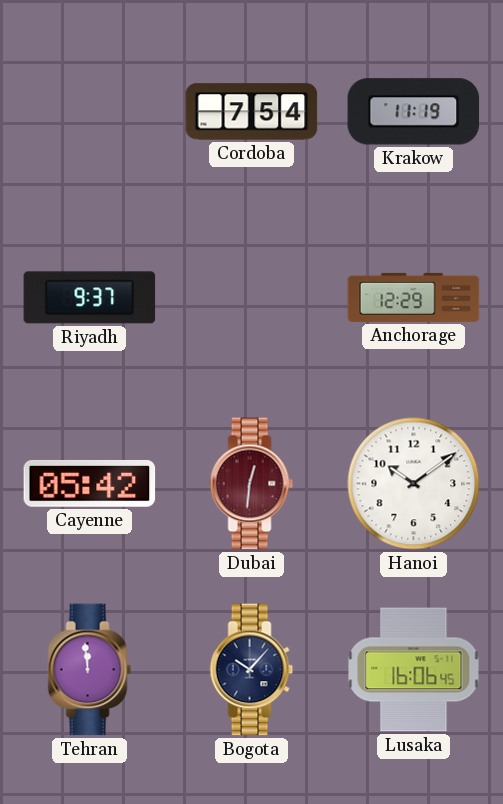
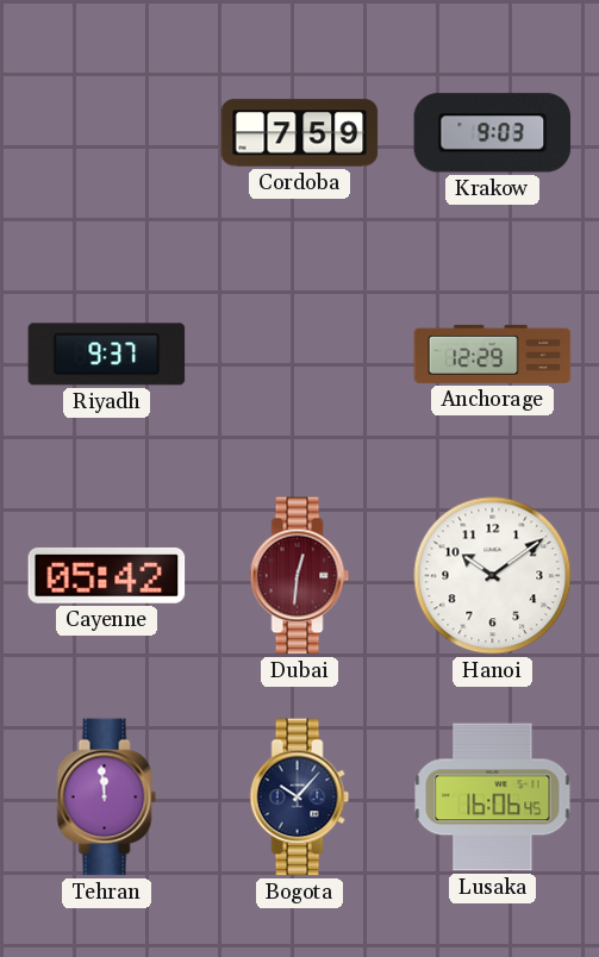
Cordoba: 7:54 -> 7:59 (300, 133)
Krakow: 11:19 -> 9:03 (493, 133)
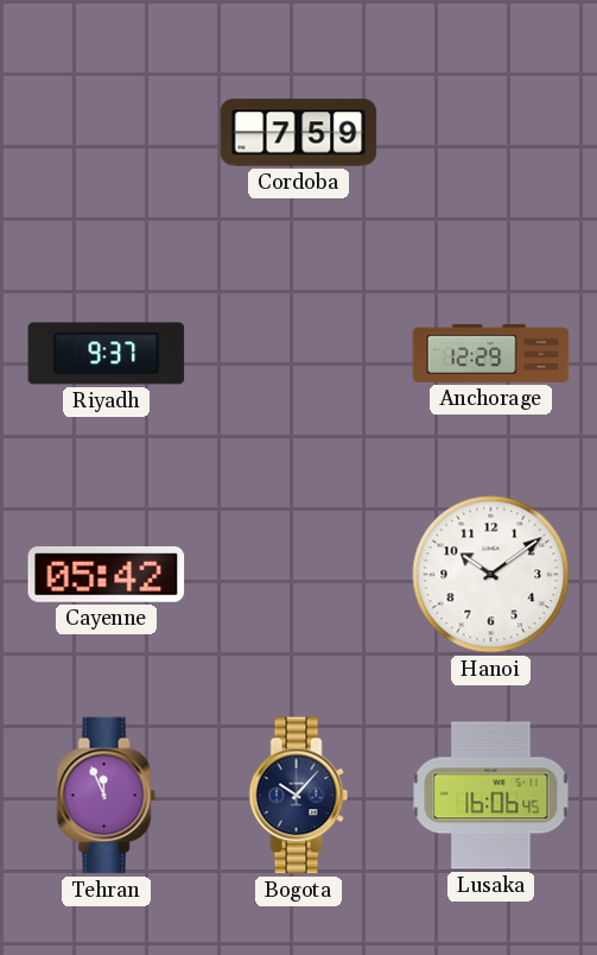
Krakow: 9:03 -> none (493, 133)
Dubai: 12:31 -> none (300, 576)
Tehran: 11:59 -> 11:56 (107, 796)
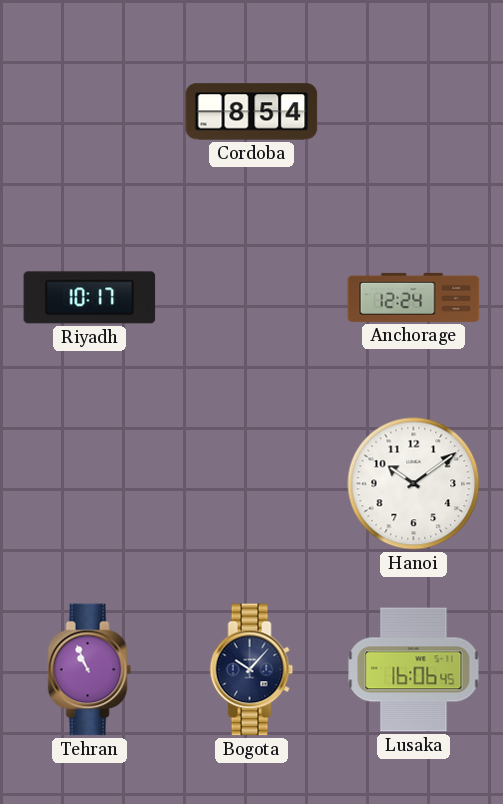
Cordoba: 7:59 -> 8:54 (252, 112)
Riyadh: 9:37 -> 10:17 (90, 298)
Anchorage: 12:29 -> 12:24 (414, 297)
Cayenne: 05:42 -> none (107, 574)
Tehran: 11:56 -> 10:56 (90, 670)
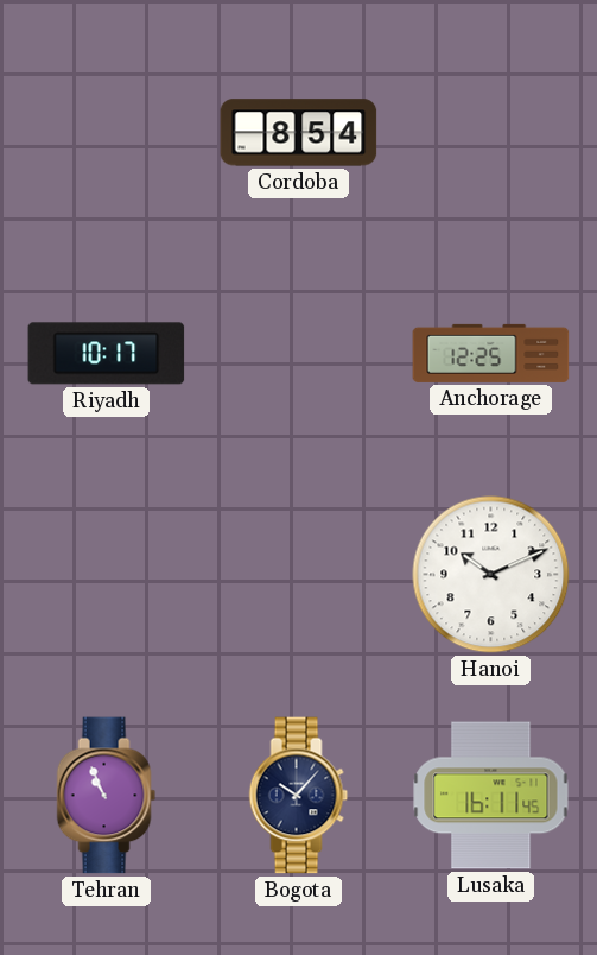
Anchorage: 12:24 -> 12:25 (491, 353)
Hanoi: 10:09 -> 10:11 (491, 575)
Lusaka: 16:06 -> 16:11 (491, 796)
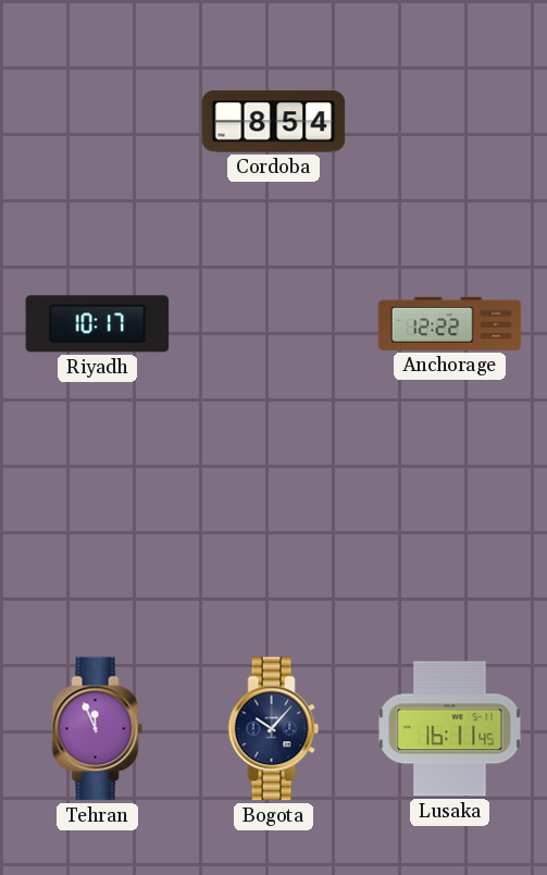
Anchorage: 12:25 -> 12:22 (450, 323)
Hanoi: 10:11 -> none (491, 575)
Tehran: 10:56 -> 11:56 (98, 729)
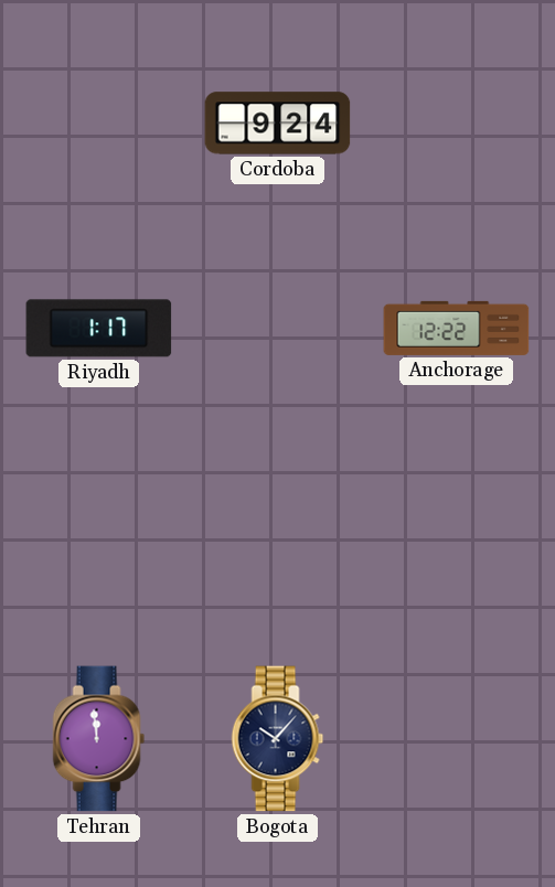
Cordoba: 8:54 -> 9:24 (278, 124)
Riyadh: 10:17 -> 1:17 (99, 329)
Tehran: 11:56 -> 11:59 (99, 739)
Lusaka: 16:11 -> none (450, 729)
